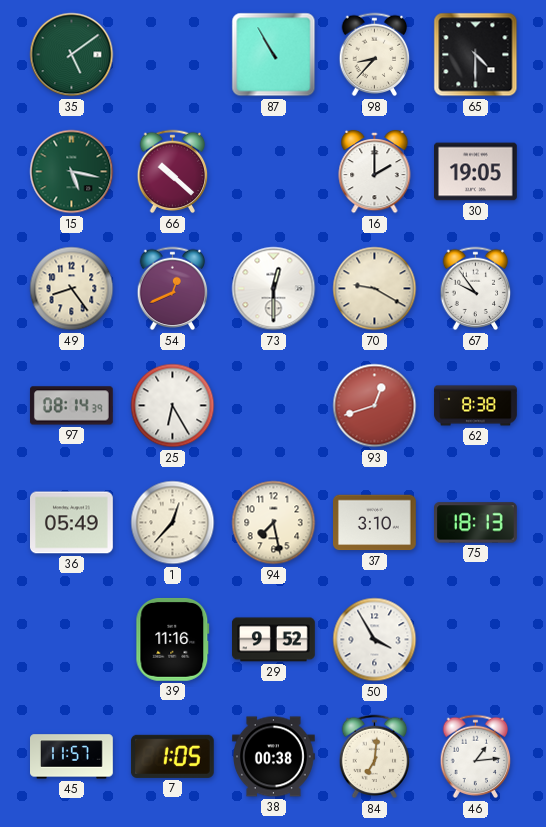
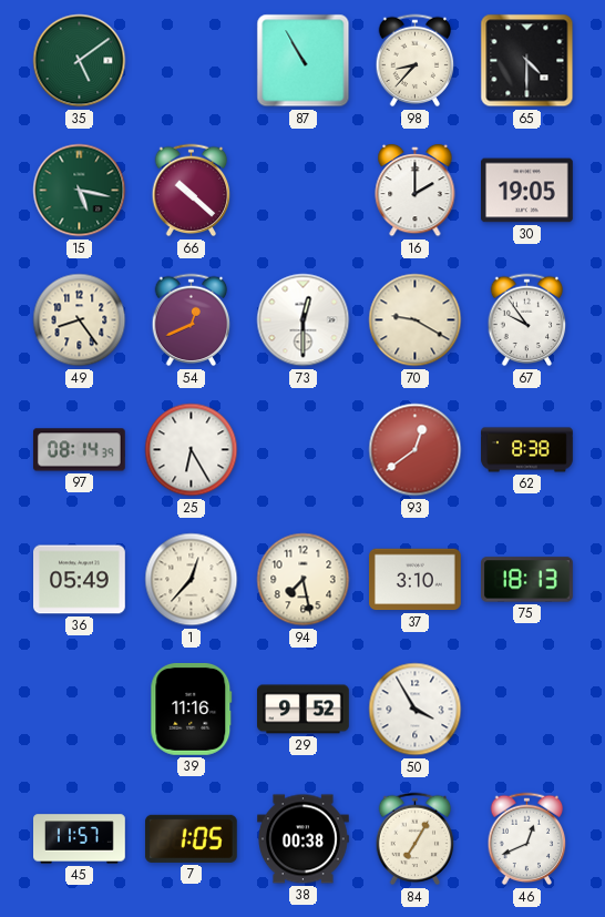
93: 12:42 -> 12:39 (416, 450)
84: 7:01 -> 7:05 (416, 839)
46: 1:14 -> 12:41 (527, 839)
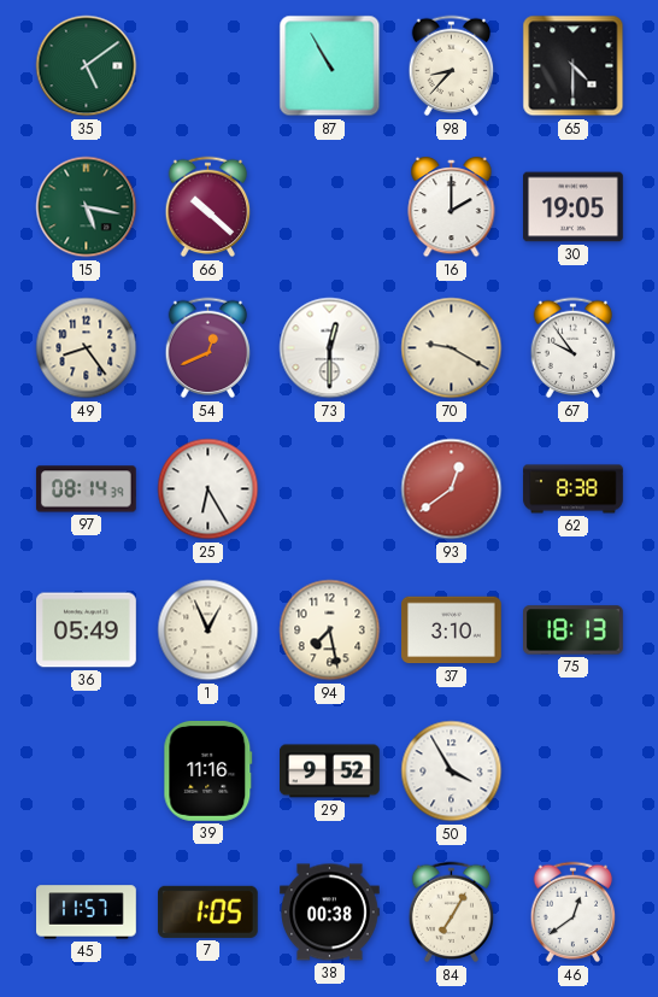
1: 12:37 -> 12:56 (208, 631)
46: 12:41 -> 12:39 (574, 913)
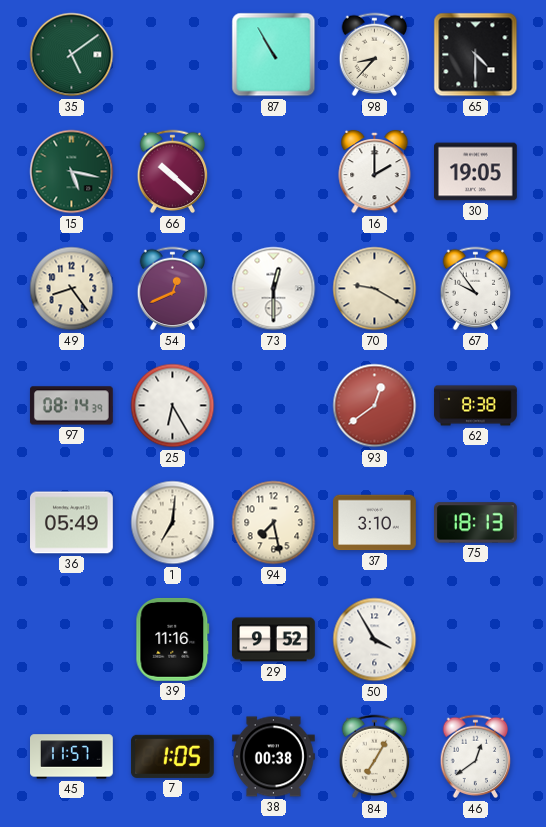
1: 12:56 -> 7:01 (173, 523)
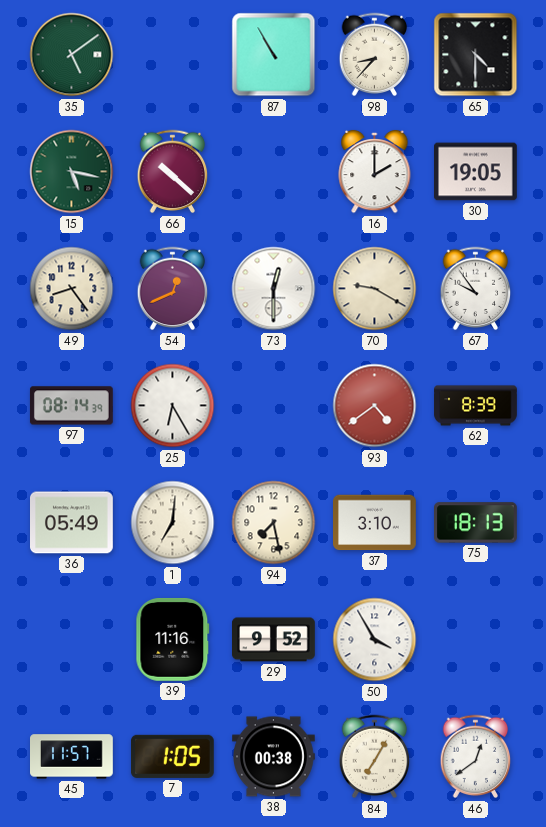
93: 12:39 -> 4:39 (375, 406)
62: 8:38 -> 8:39 (476, 406)
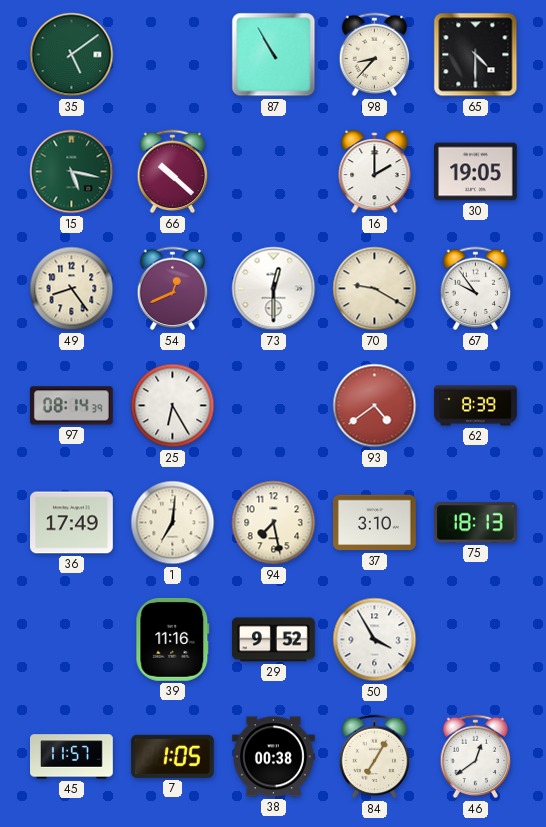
36: 05:49 -> 17:49 (72, 523)
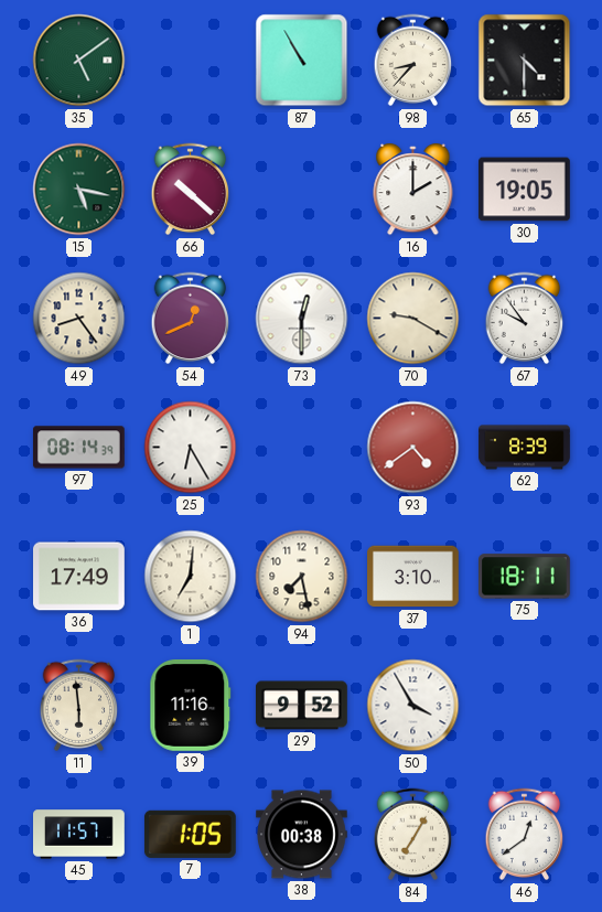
75: 18:13 -> 18:11 (525, 577)
11: none -> 5:59 (79, 706)
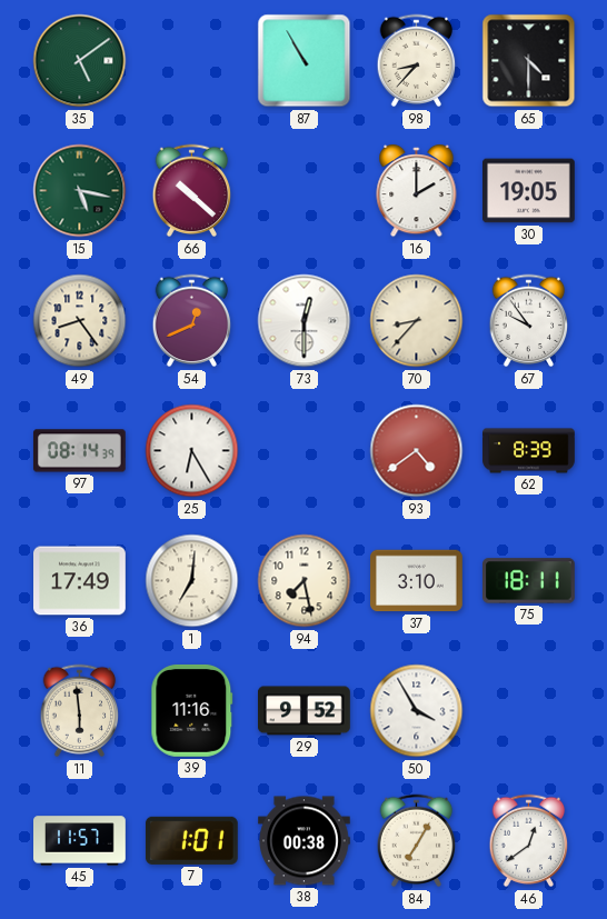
70: 9:20 -> 8:37 (417, 321)
7: 1:05 -> 1:01 (191, 840)
